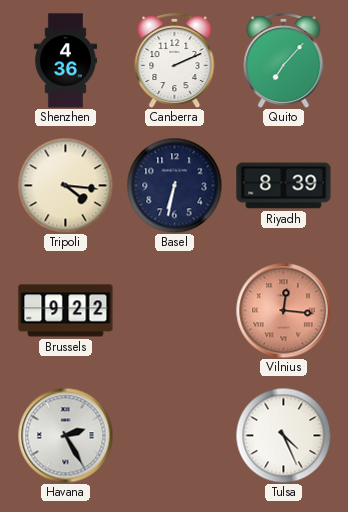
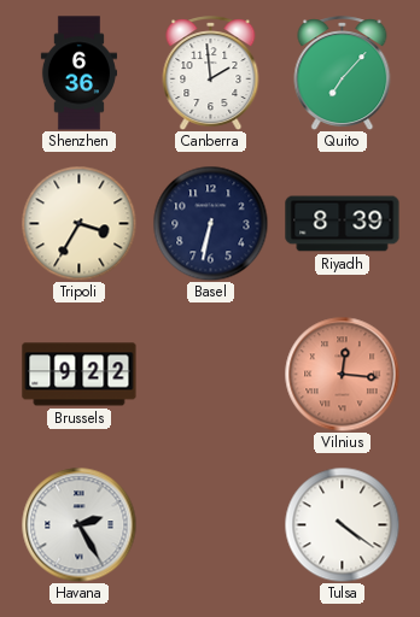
Shenzhen: 4:36 -> 6:36 (78, 74)
Canberra: 2:11 -> 1:59 (211, 74)
Tripoli: 4:16 -> 3:35 (78, 223)
Tulsa: 4:26 -> 4:21 (342, 524)
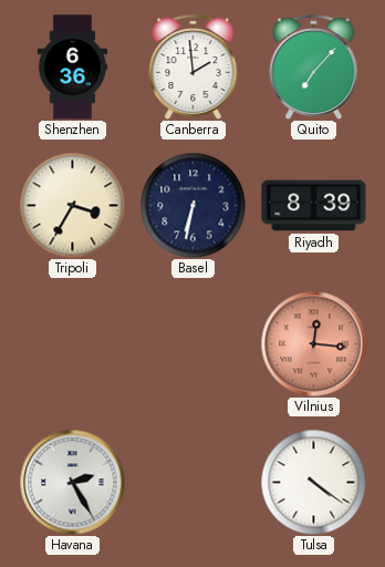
Brussels: 9:22 -> none (80, 375)
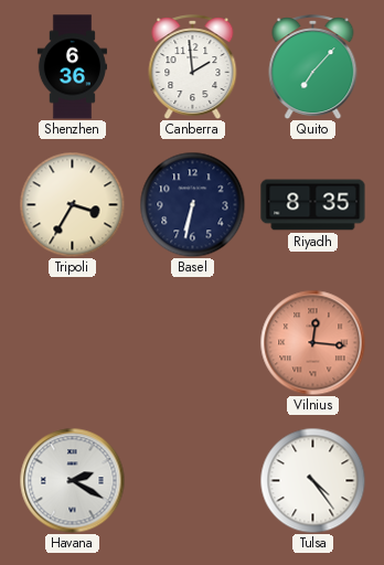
Riyadh: 8:39 -> 8:35 (313, 205)
Havana: 2:25 -> 2:20 (72, 480)
Tulsa: 4:21 -> 4:24 (312, 480)
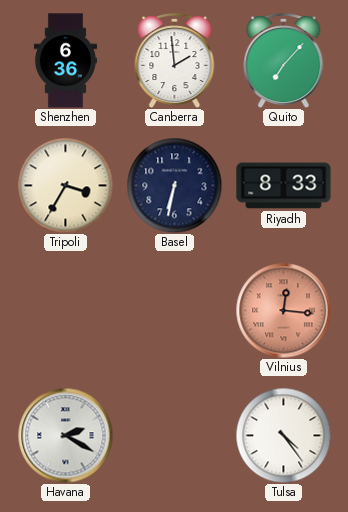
Riyadh: 8:35 -> 8:33 (284, 186)
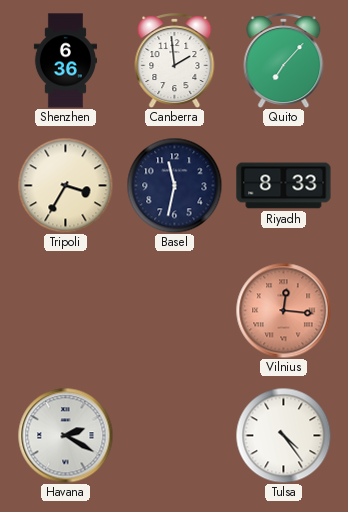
Basel: 6:32 -> 11:32 (174, 185)
